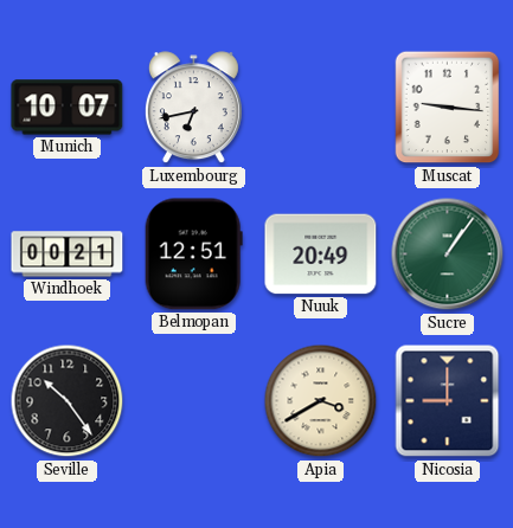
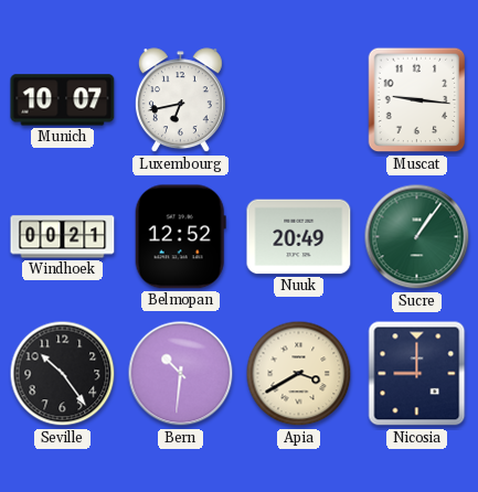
Belmopan: 12:51 -> 12:52 (180, 237)
Bern: none -> 10:31 (181, 374)
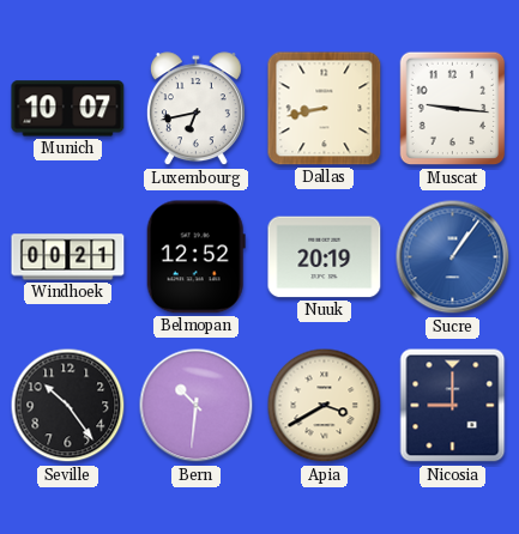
Dallas: none -> 8:43 (325, 109)
Nuuk: 20:49 -> 20:19 (325, 257)
Sucre dial: green -> blue (453, 257)
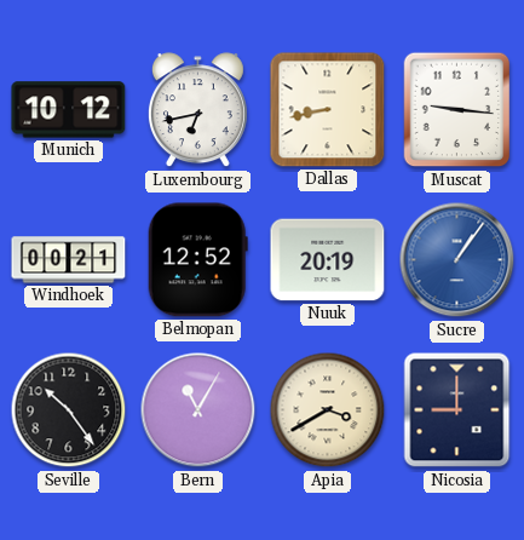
Munich: 10:07 -> 10:12 (69, 110)
Bern: 10:31 -> 11:05 (198, 410)
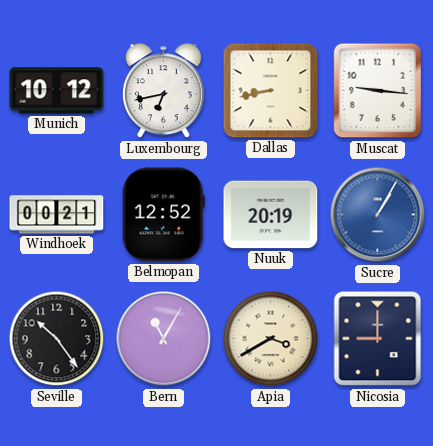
Sucre: 1:06 -> 1:05 (378, 215)
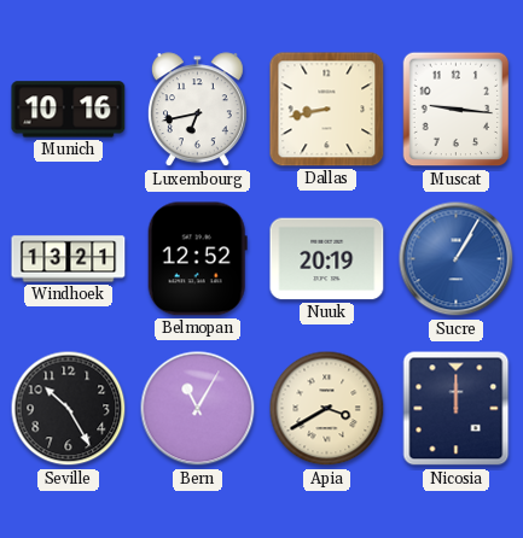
Munich: 10:12 -> 10:16 (69, 110)
Windhoek: 00:21 -> 13:21 (69, 259)
Seville: 10:24 -> 10:25 (69, 409)
Nicosia: 9:00 -> 12:00 (457, 409)
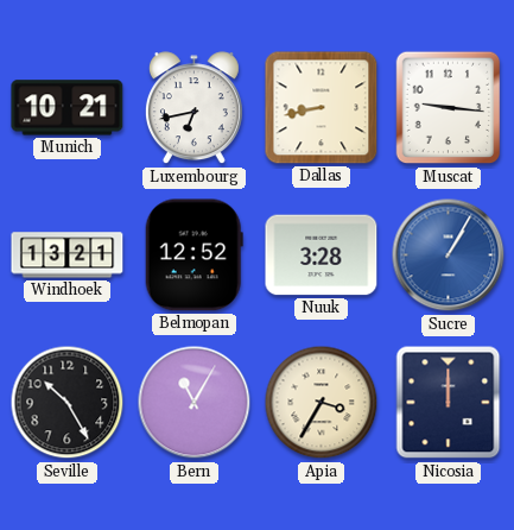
Munich: 10:16 -> 10:21 (68, 108)
Nuuk: 20:19 -> 3:28 (322, 255)
Apia: 3:40 -> 3:35 (322, 403)
